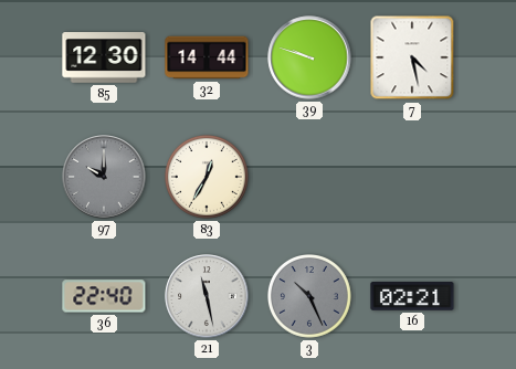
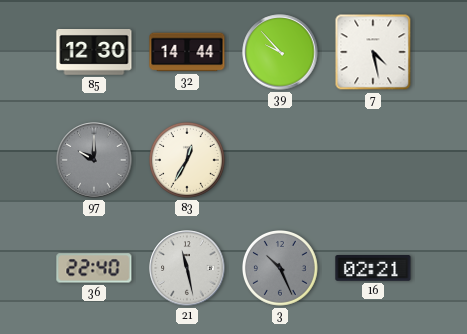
39: 9:48 -> 9:53 (280, 52)
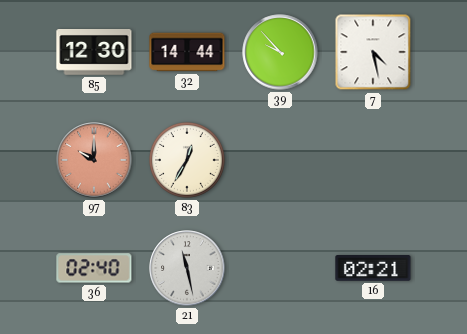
97 dial: grey -> salmon (94, 160)
36: 22:40 -> 02:40 (94, 268)
3: 10:26 -> none (281, 269)
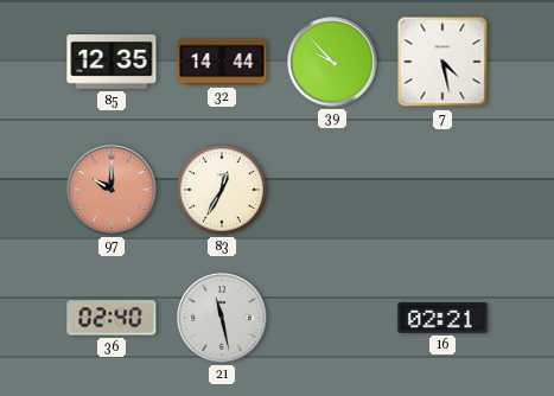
85: 12:30 -> 12:35 (112, 63)
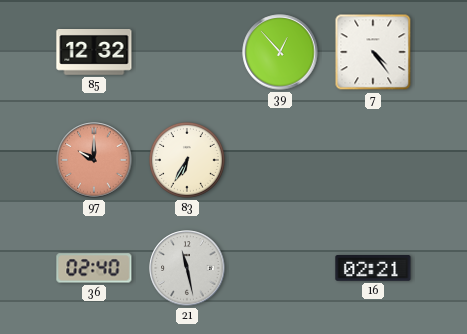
85: 12:35 -> 12:32 (94, 53)
32: 14:44 -> none (222, 62)
39: 9:53 -> 12:53 (280, 52)
7: 4:28 -> 4:24 (373, 52)
83: 12:35 -> 6:35 (188, 161)
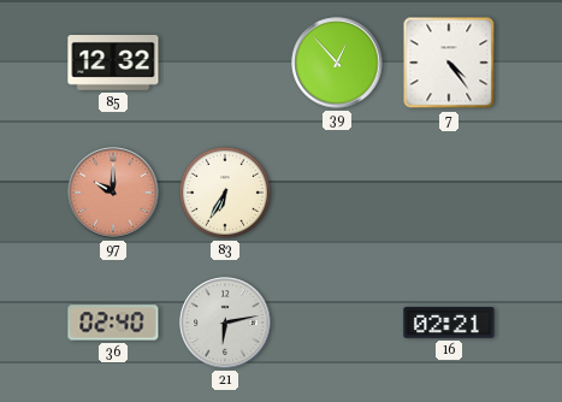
21: 11:28 -> 6:13 (225, 323)
